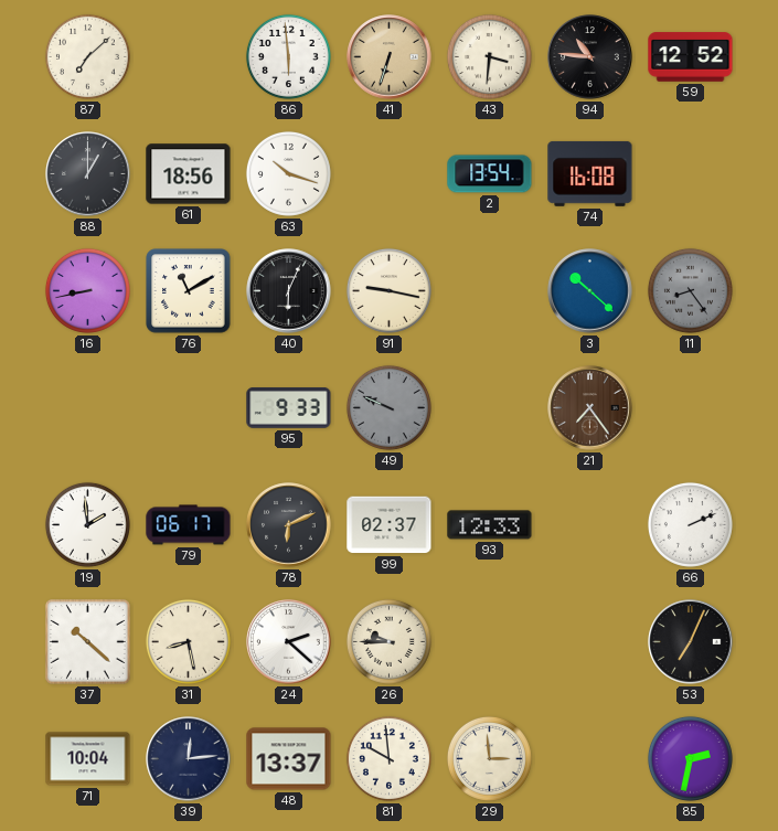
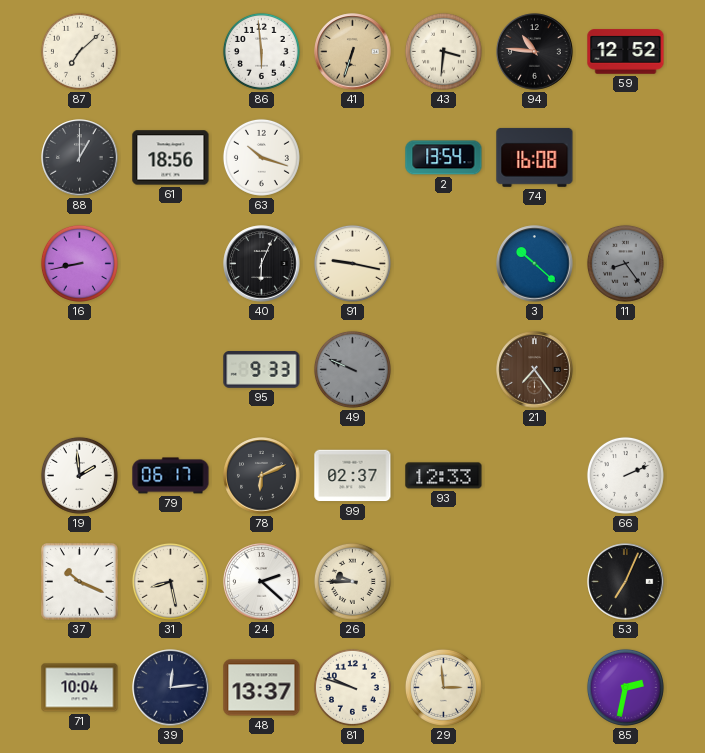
76: 11:10 -> none (189, 291)
37: 10:22 -> 10:19 (80, 582)
81: 9:59 -> 9:48 (352, 687)
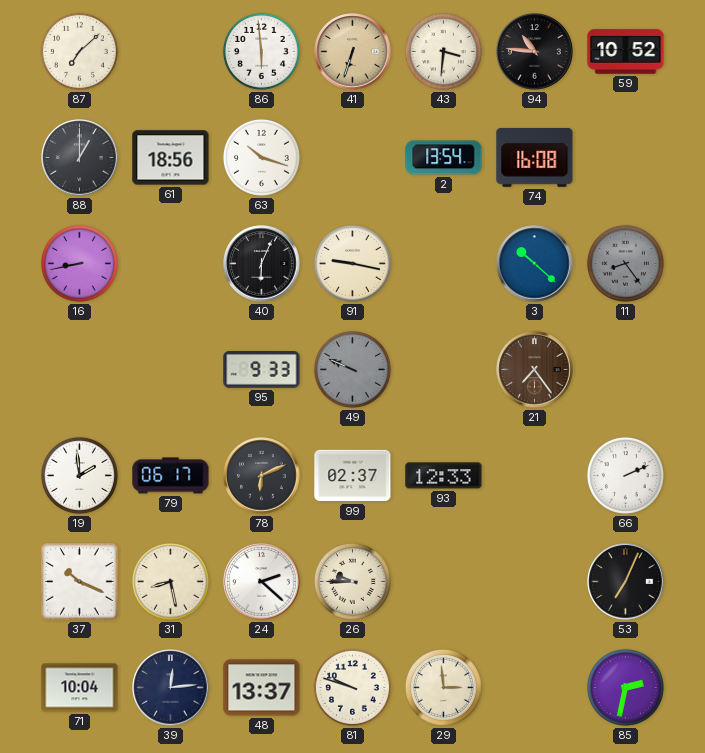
59: 12:52 -> 10:52 (626, 52)
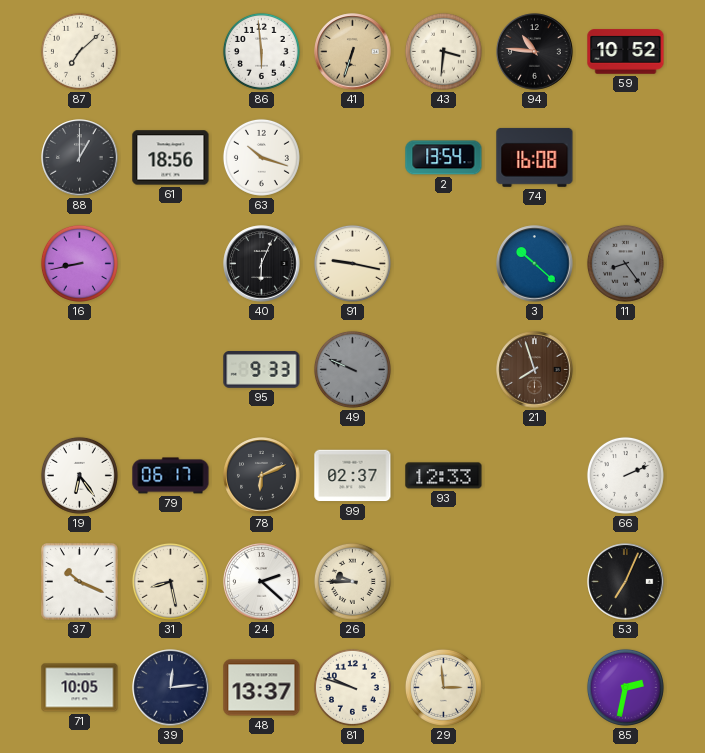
21: 7:24 -> 7:57 (535, 370)
19: 1:59 -> 6:24 (79, 475)
71: 10:04 -> 10:05 (80, 688)
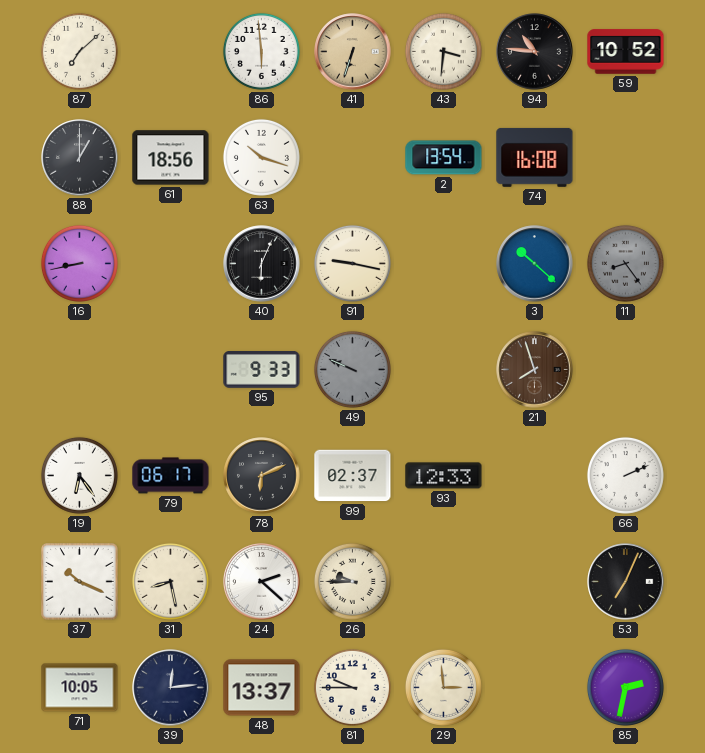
81: 9:48 -> 9:45 (352, 687)
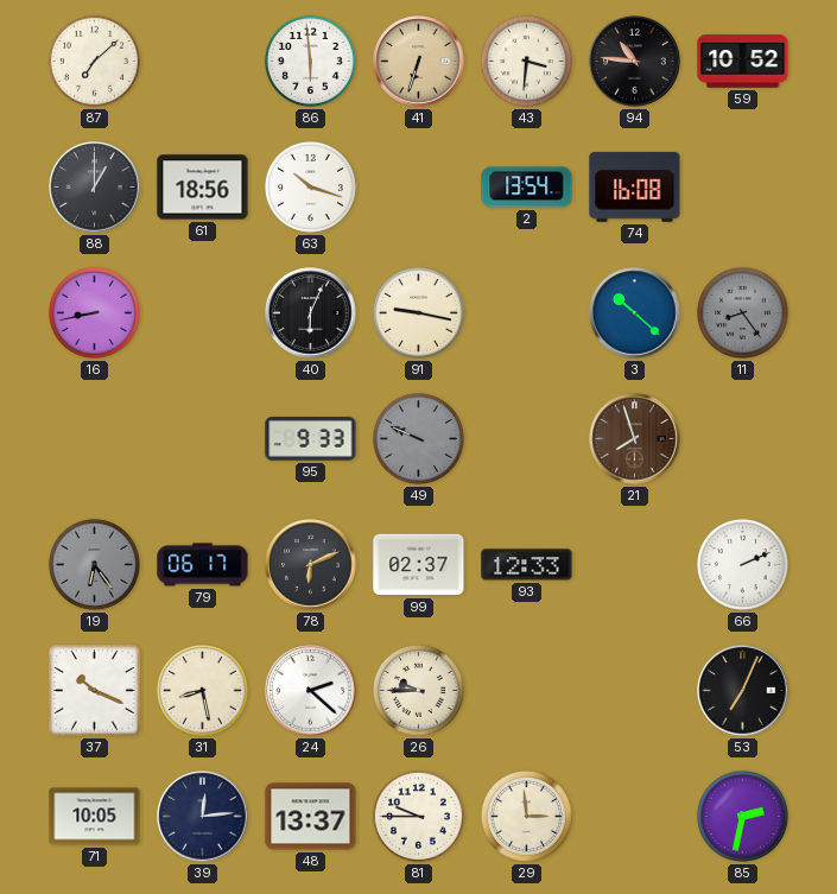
19 dial: white -> grey (94, 564)
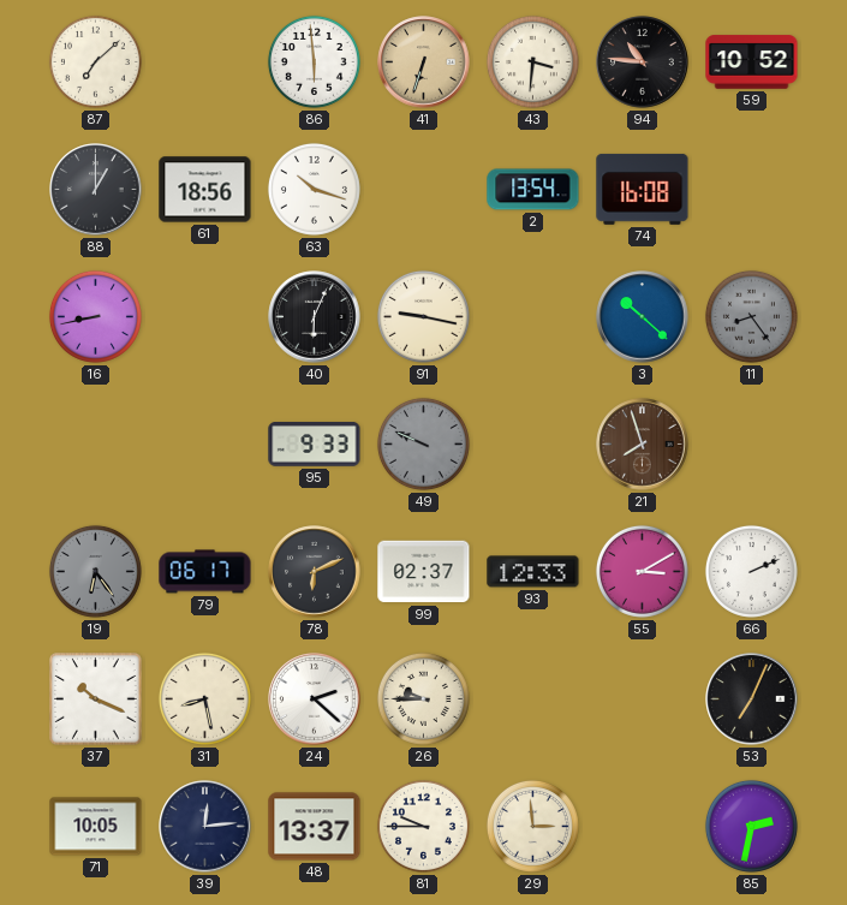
55: none -> 3:10 (642, 571)
